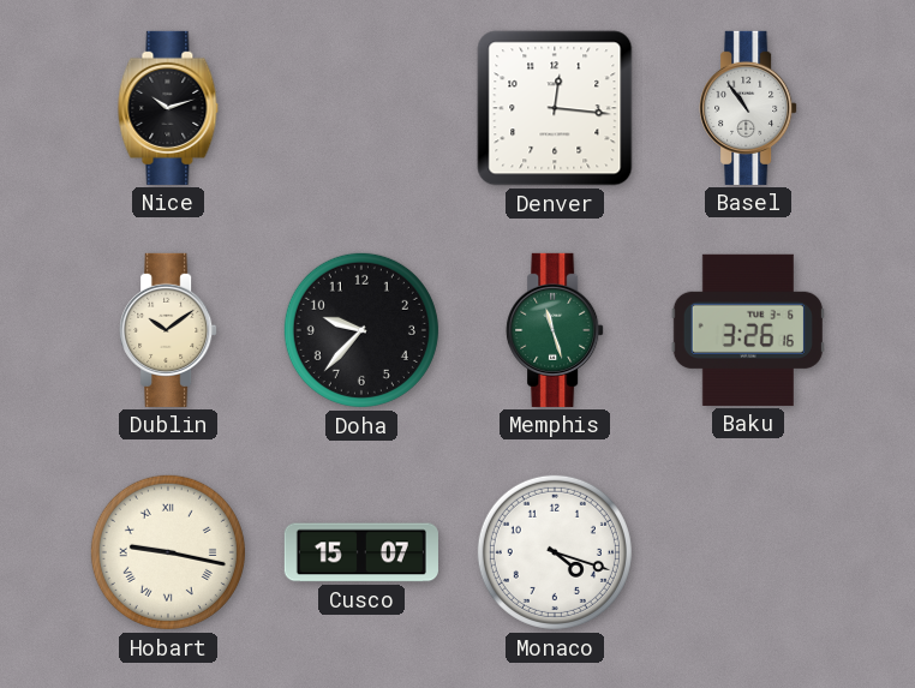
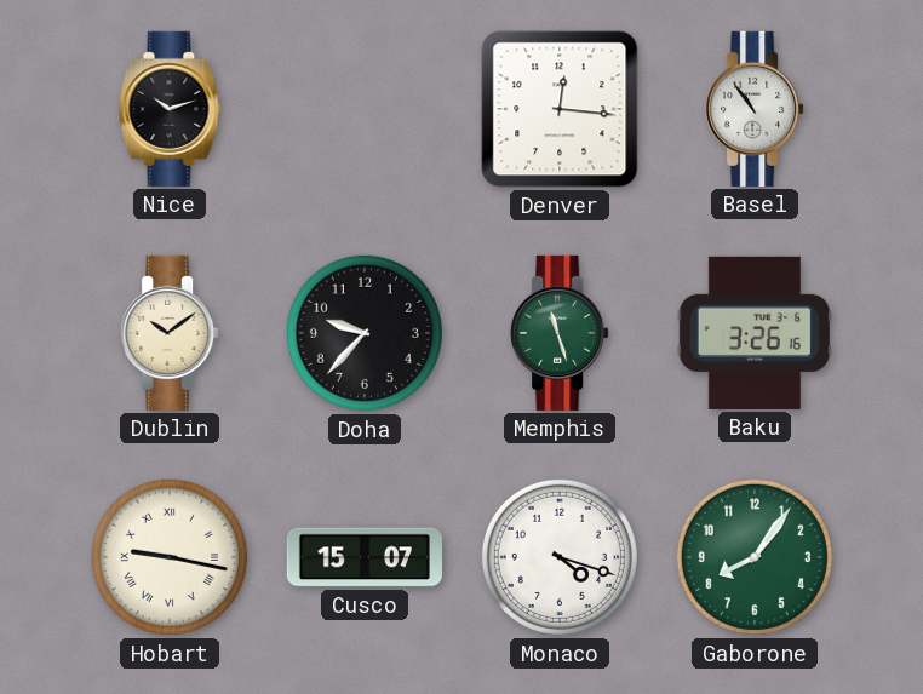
Gaborone: none -> 8:06 (755, 557)
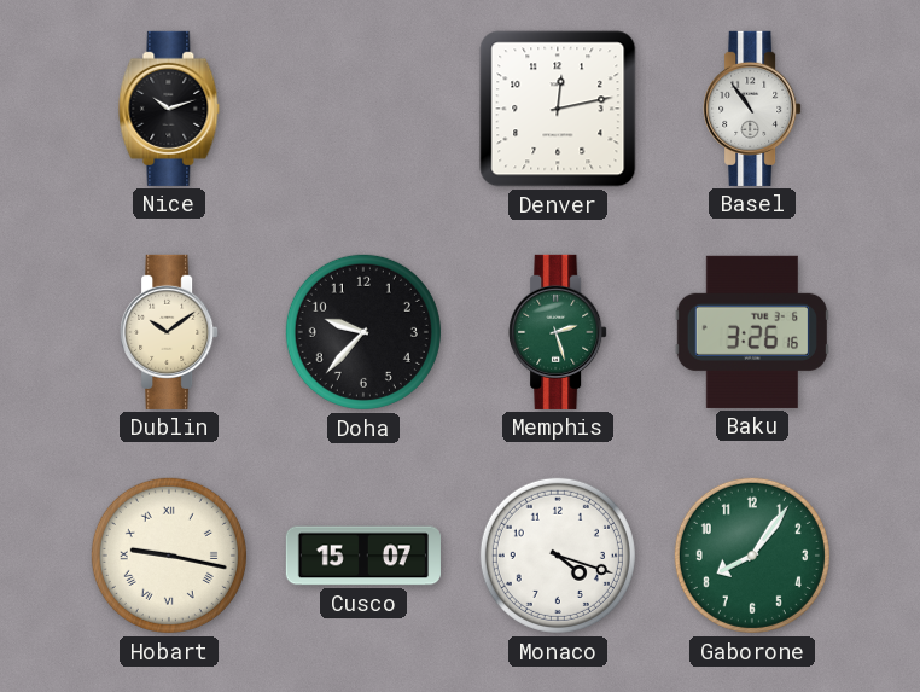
Denver: 12:16 -> 12:13 (558, 109)
Memphis: 11:27 -> 2:27 (558, 332)
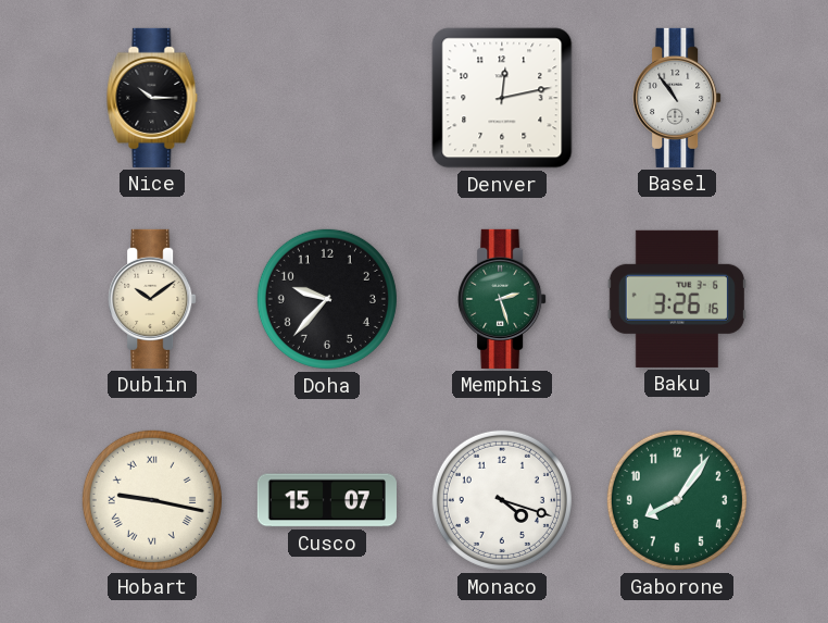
Nice: 10:12 -> 10:15 (152, 98)
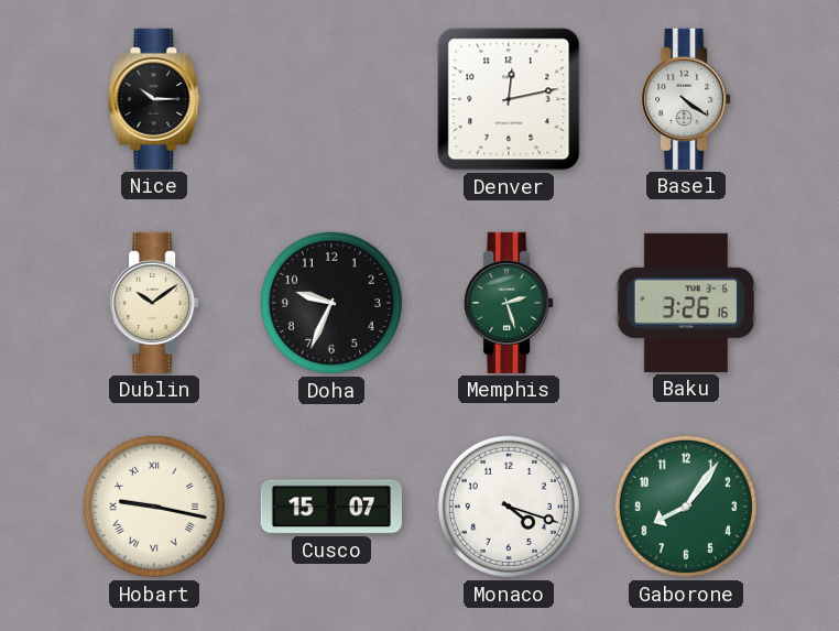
Basel: 10:54 -> 4:21 (686, 99)
Doha: 9:37 -> 9:34 (331, 303)
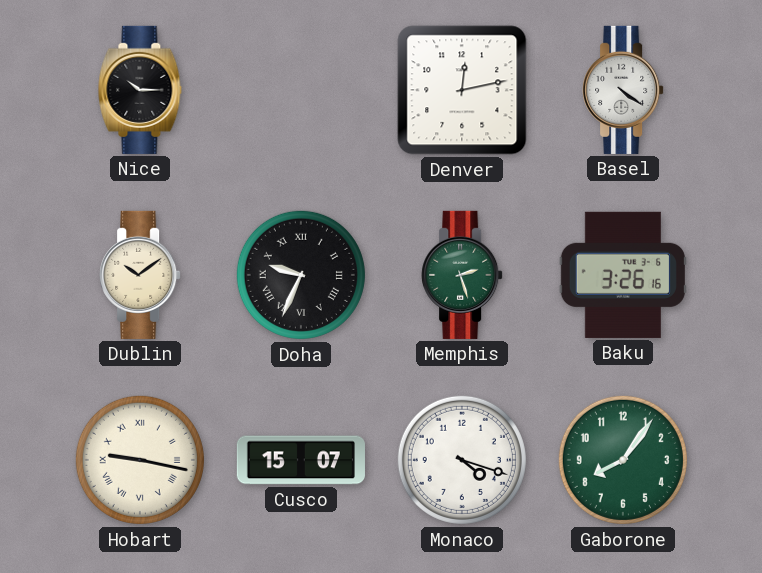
Doha numerals: Arabic -> Roman (301, 275)
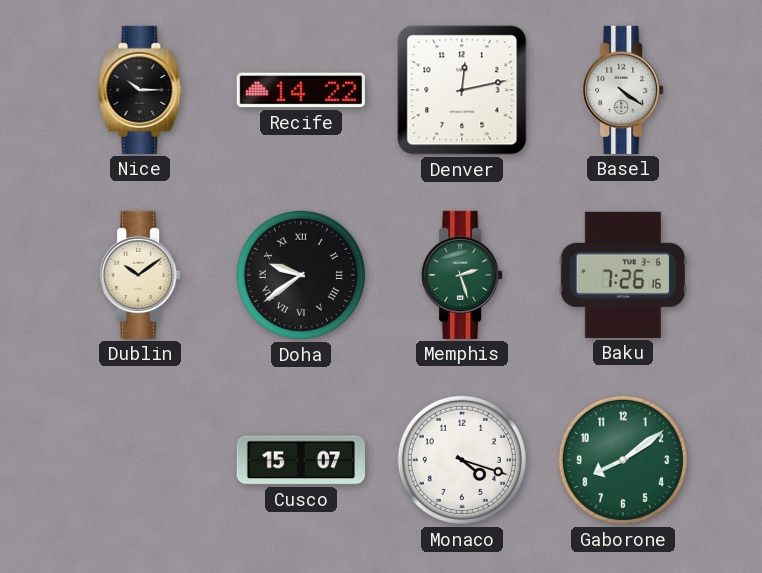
Recife: none -> 14:22 (301, 90)
Doha: 9:34 -> 9:39 (301, 275)
Baku: 3:26 -> 7:26 (623, 275)
Hobart: 9:17 -> none (140, 460)
Gaborone: 8:06 -> 8:09 (623, 460)
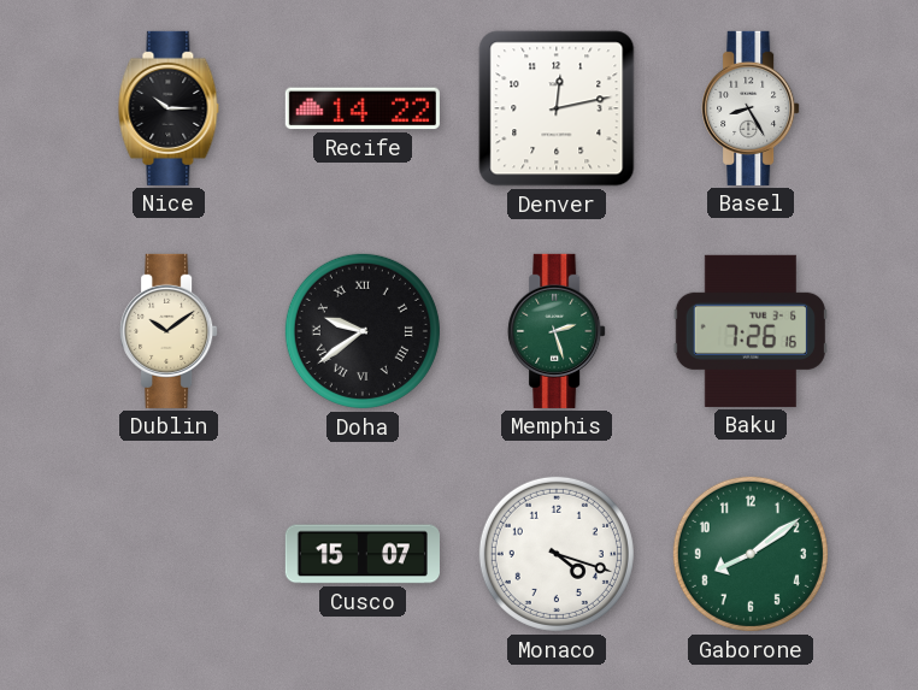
Basel: 4:21 -> 8:25 (751, 108)
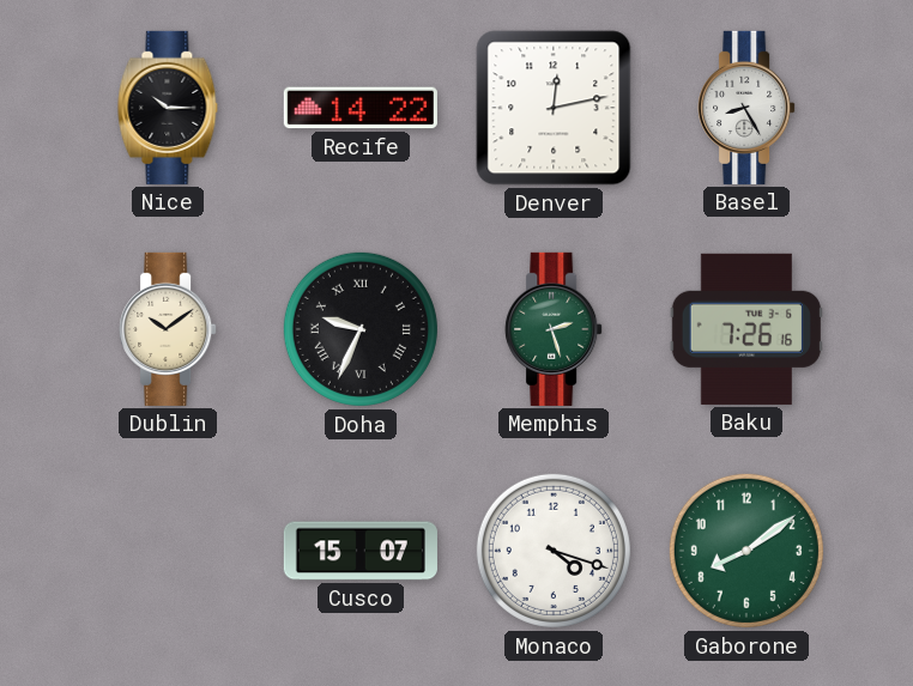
Doha: 9:39 -> 9:34 (361, 329)
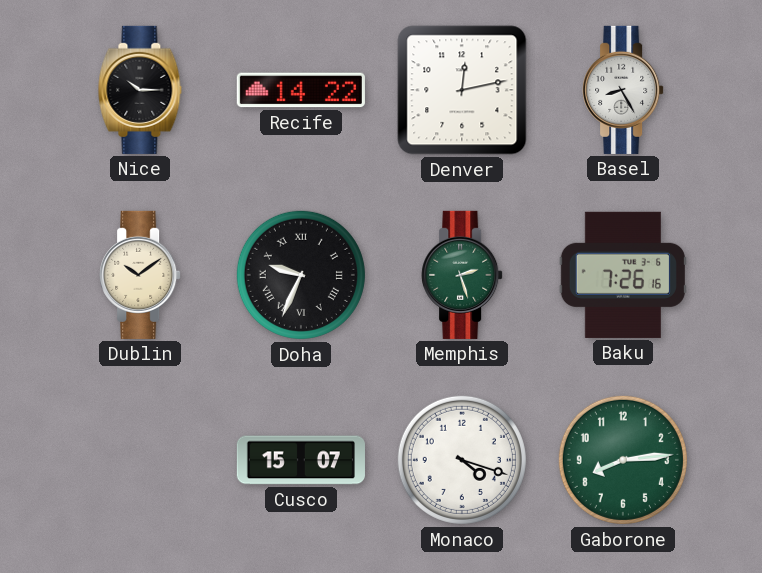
Gaborone: 8:09 -> 8:14 (623, 460)
